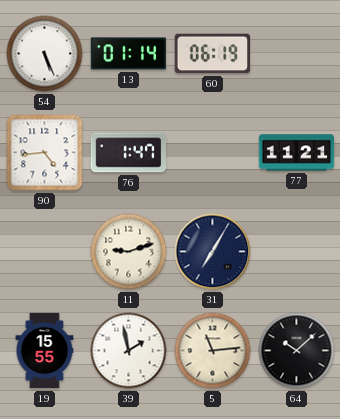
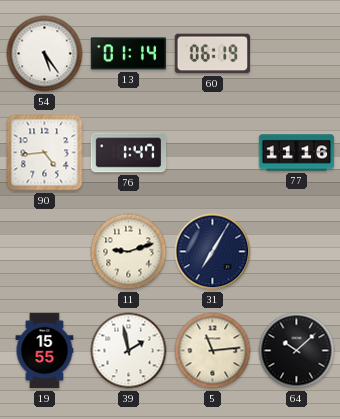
54: 5:26 -> 5:24 (45, 54)
77: 11:21 -> 11:16 (297, 153)
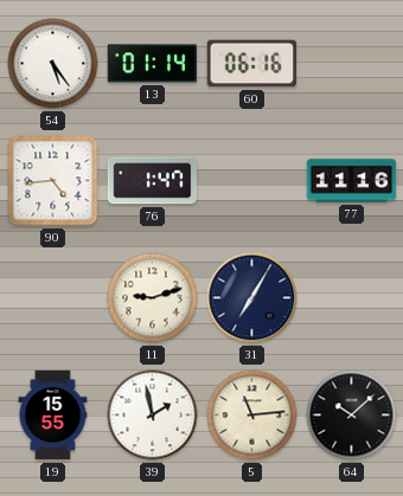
60: 06:19 -> 06:16 (252, 64)
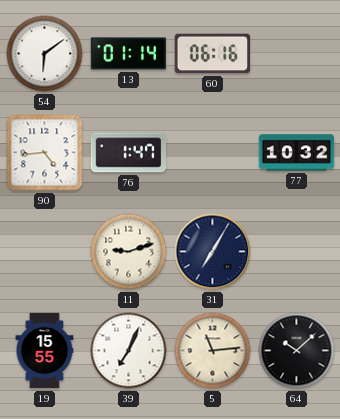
54: 5:24 -> 6:09 (45, 54)
77: 11:16 -> 10:32 (297, 153)
39: 1:58 -> 7:04 (129, 351)
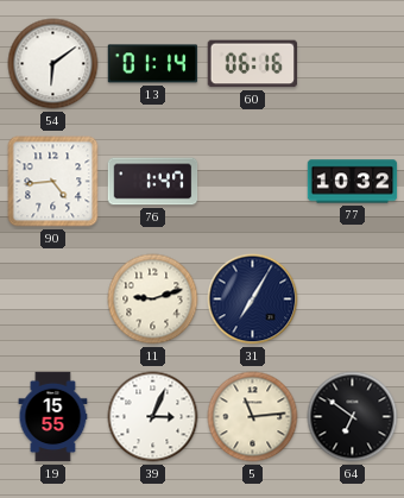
39: 7:04 -> 3:04 (153, 417)
64: 10:08 -> 6:51 (353, 417)
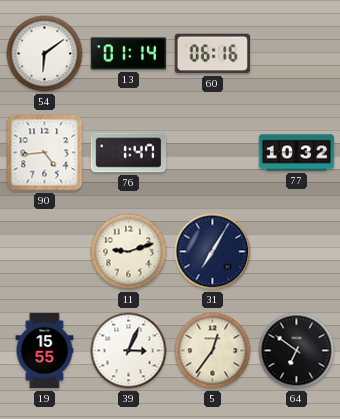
5: 11:14 -> 12:36 (213, 351)
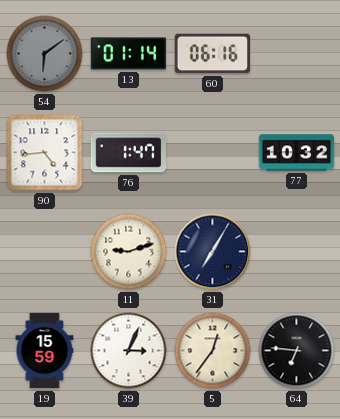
54 dial: white -> grey (45, 54)
19: 15:55 -> 15:59 (45, 351)
64: 6:51 -> 6:46 (297, 351)
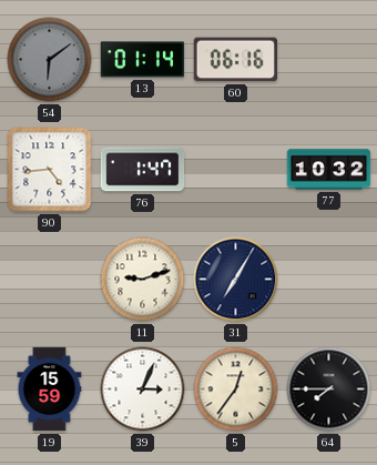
64: 6:46 -> 7:45 (329, 390)
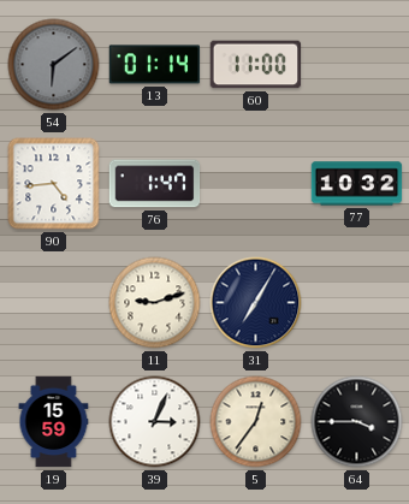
60: 06:16 -> 11:00 (256, 65)
64: 7:45 -> 3:45 (357, 422)
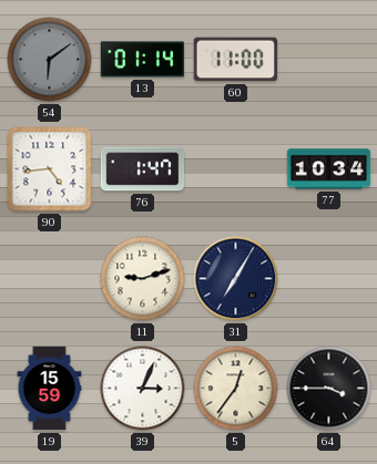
77: 10:32 -> 10:34 (329, 169)
